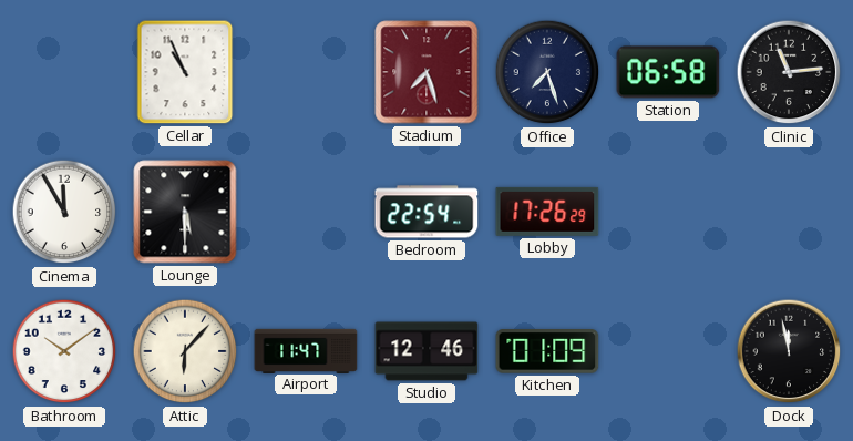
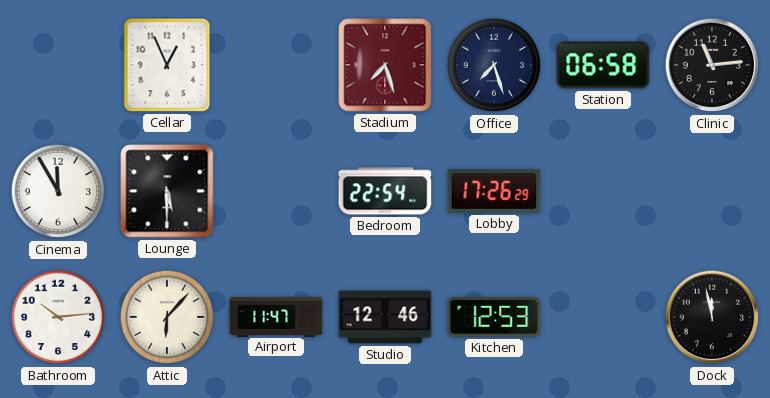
Cellar: 10:56 -> 12:56 (167, 65)
Bathroom: 10:09 -> 10:14 (58, 317)
Kitchen: 01:09 -> 12:53 (494, 317)
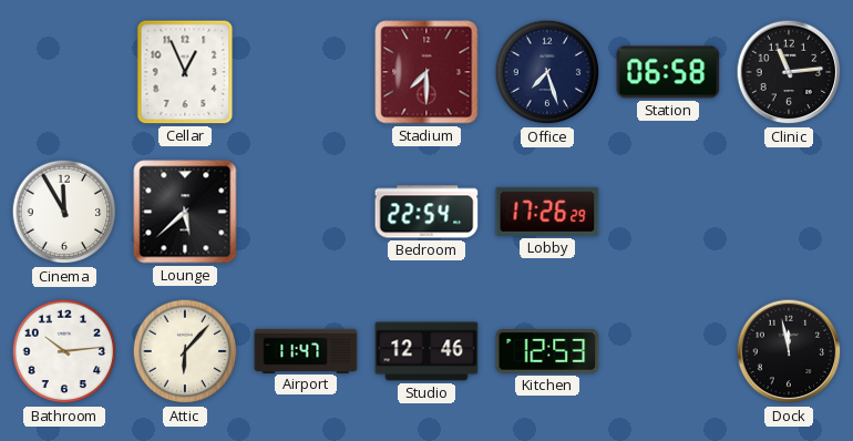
Stadium: 7:27 -> 7:30 (426, 72)
Lounge: 5:30 -> 5:38 (185, 212)
